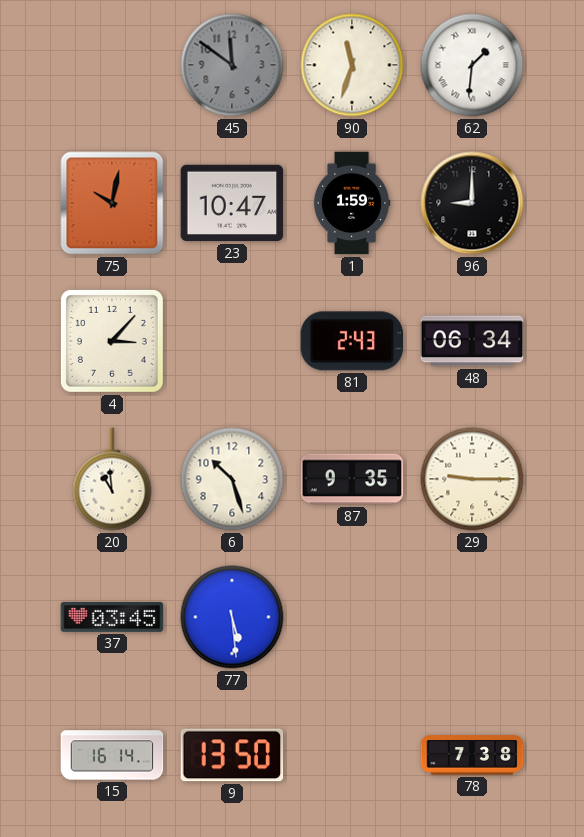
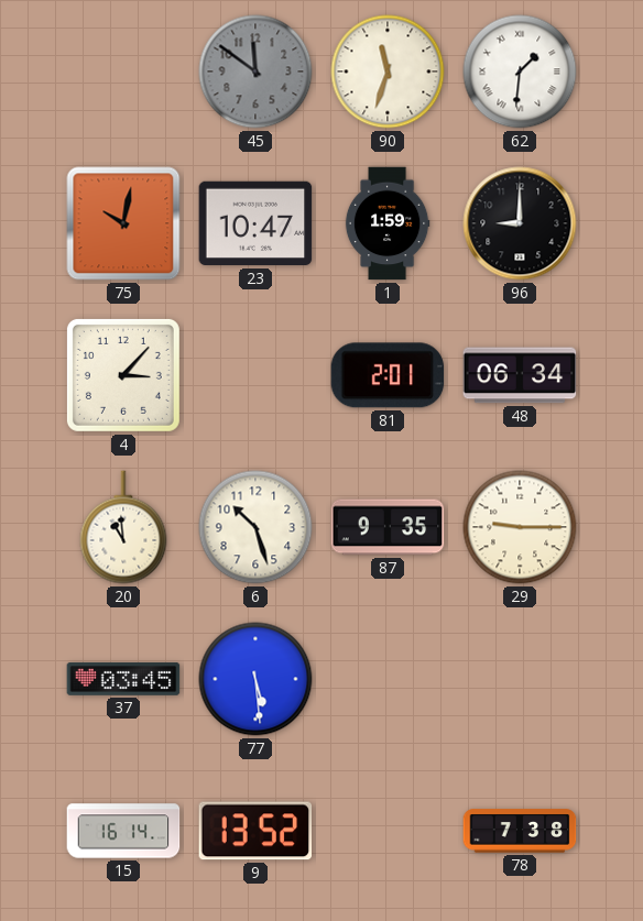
81: 2:43 -> 2:01 (388, 375)
9: 13:50 -> 13:52 (255, 831)
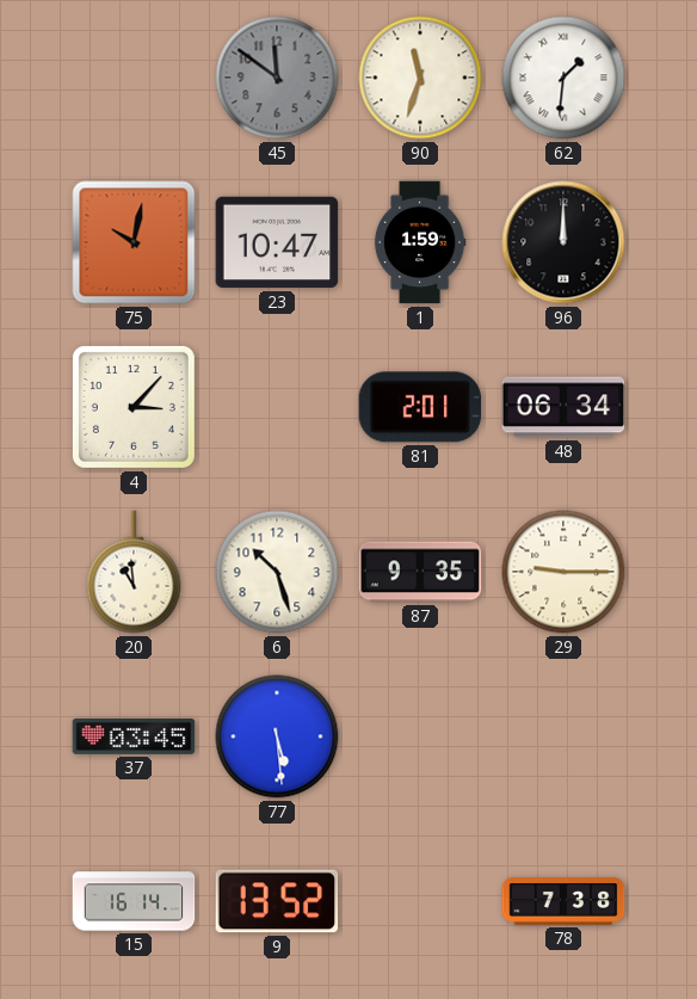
96: 9:00 -> 12:00 (563, 242)
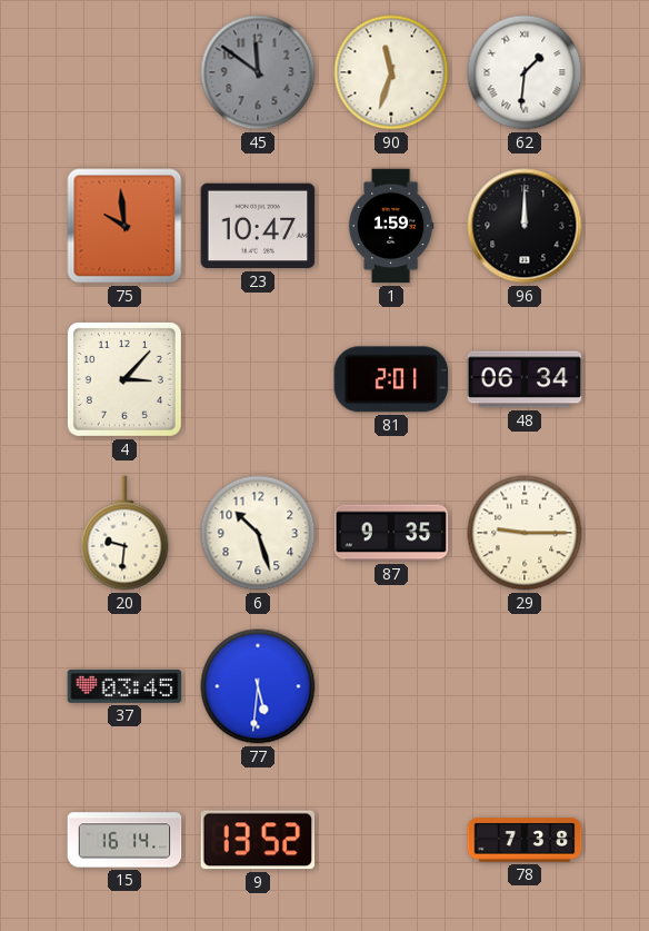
75: 10:02 -> 9:59 (124, 226)
20: 10:59 -> 9:31 (124, 533)
77: 5:29 -> 5:31 (258, 686)
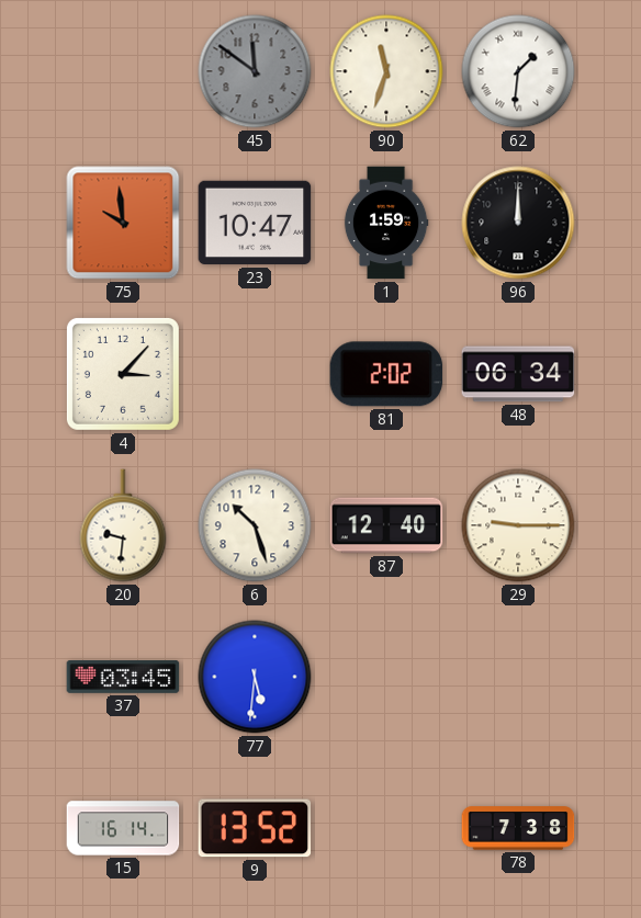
81: 2:01 -> 2:02 (386, 374)
87: 9:35 -> 12:40 (386, 525)
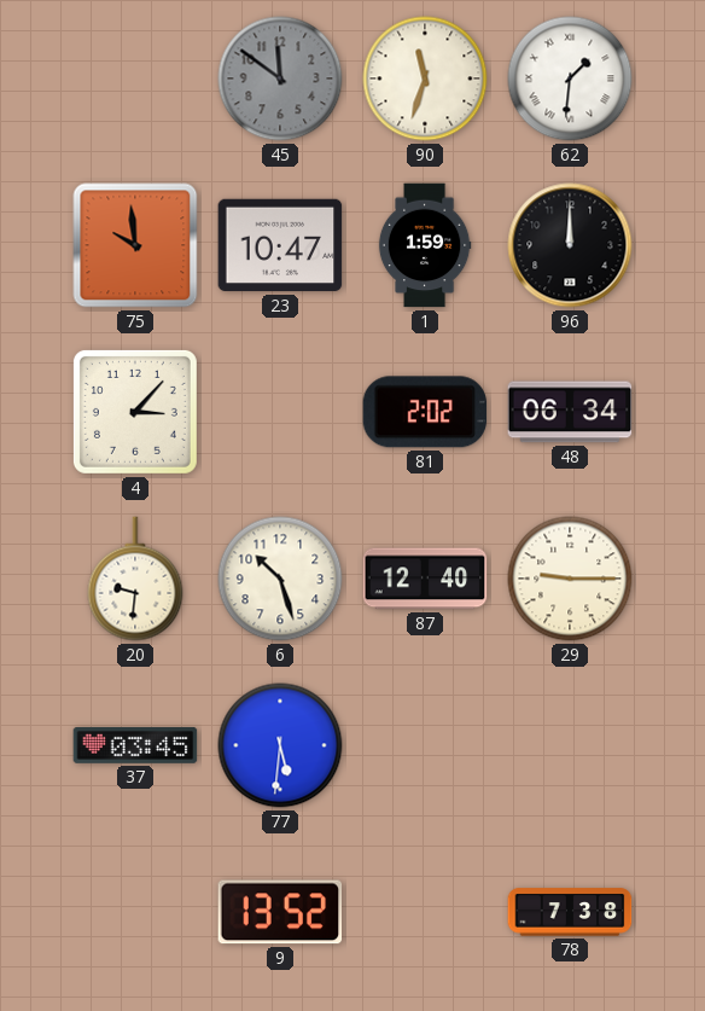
15: 16:14 -> none (123, 828)
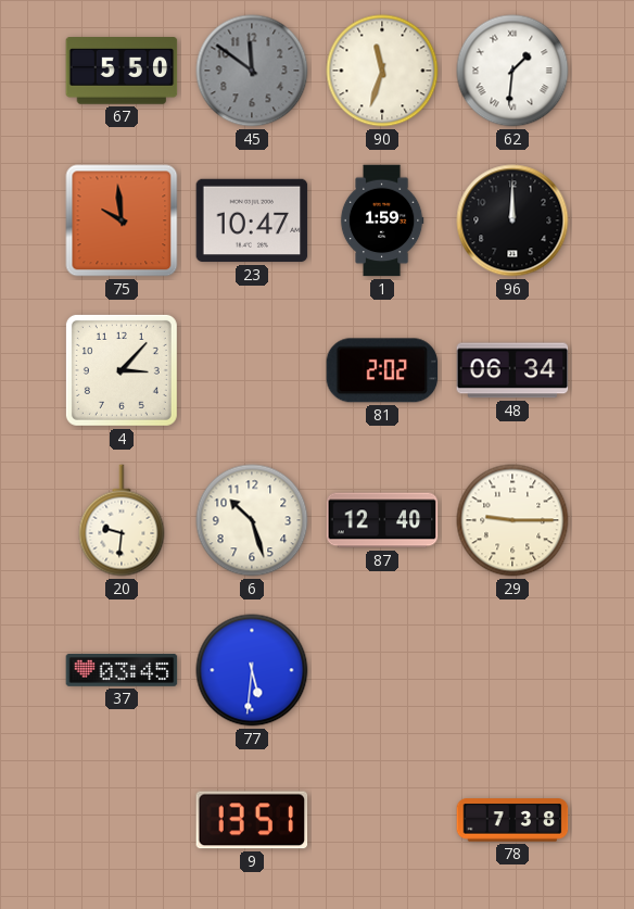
67: none -> 5:50 (122, 72)
9: 13:52 -> 13:51 (252, 820)
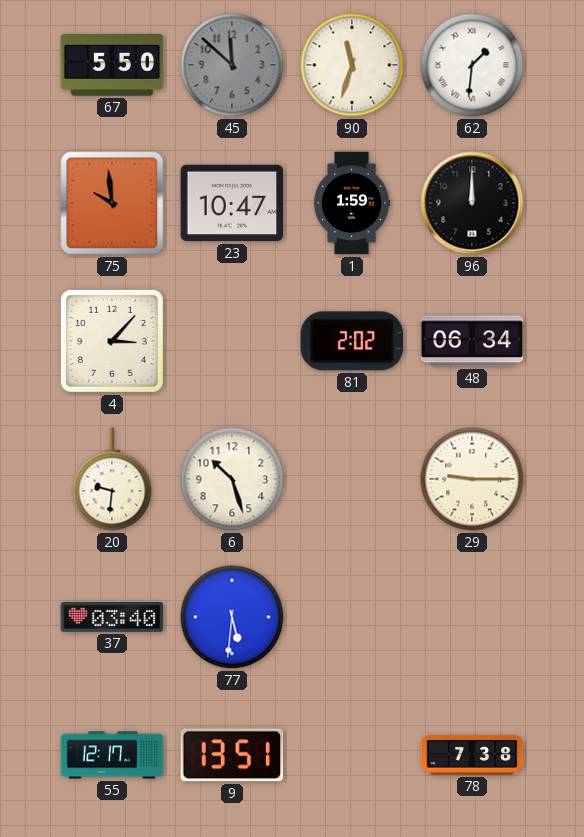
45: 11:51 -> 11:52 (232, 65)
87: 12:40 -> none (382, 520)
37: 03:45 -> 03:40 (112, 617)
55: none -> 12:17 (112, 755)
